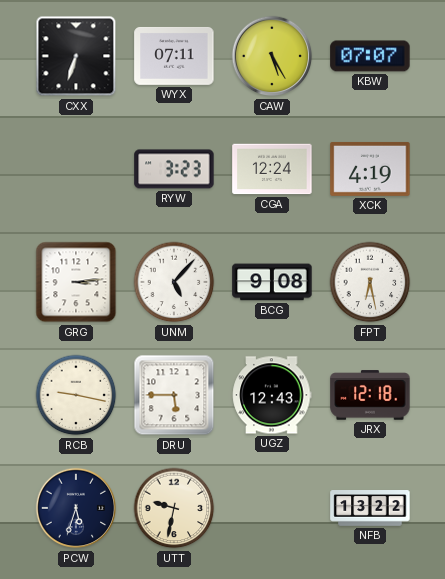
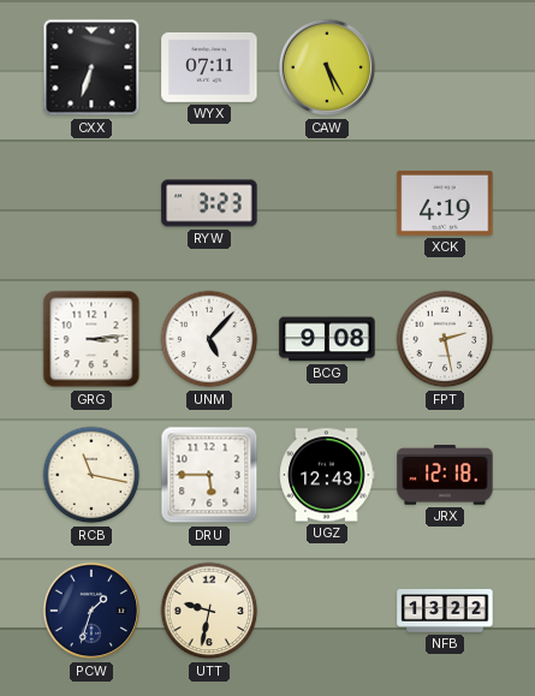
KBW: 07:07 -> none (370, 56)
CGA: 12:24 -> none (272, 169)
FPT: 6:28 -> 2:28 (445, 339)
RCB: 9:17 -> 11:17 (91, 475)
PCW: 5:33 -> 1:33 (91, 611)
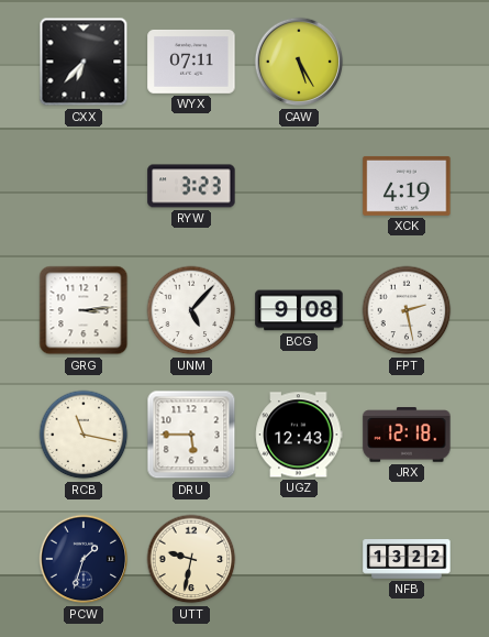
CXX: 6:33 -> 6:37 (84, 62)
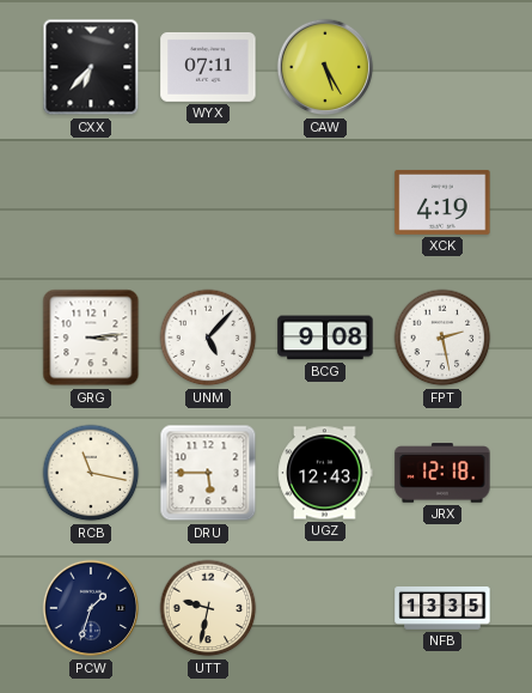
RYW: 3:23 -> none (191, 186)
NFB: 13:22 -> 13:35 (442, 609)
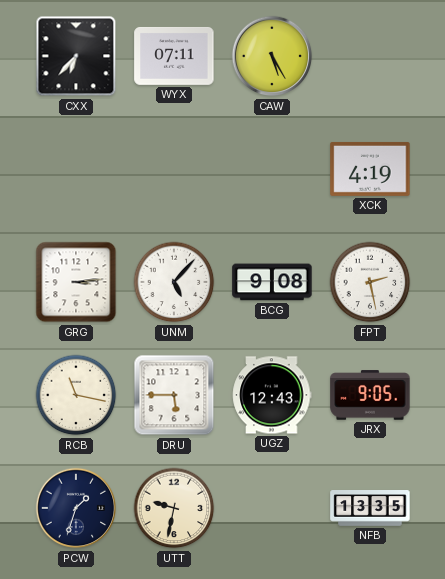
JRX: 12:18 -> 9:05 (370, 395)
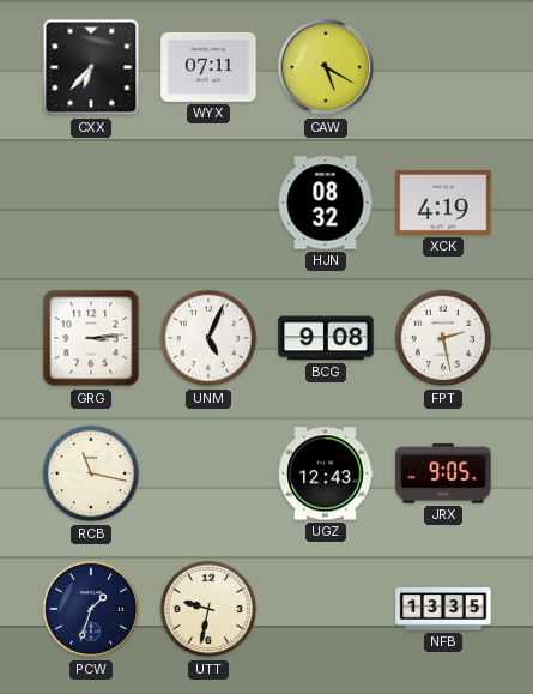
CAW: 5:25 -> 5:20 (326, 67)
HJN: none -> 08:32 (326, 203)
UNM: 5:07 -> 5:04 (208, 338)
DRU: 5:45 -> none (174, 395)
